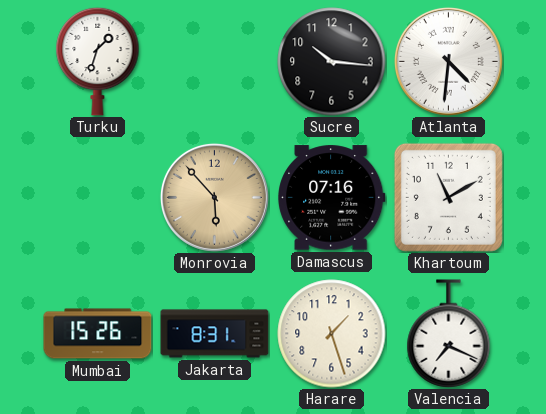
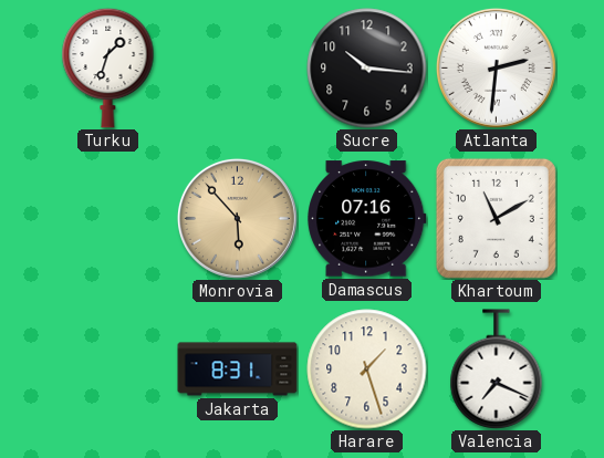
Atlanta: 4:31 -> 2:31 (496, 67)
Mumbai: 15:26 -> none (98, 334)
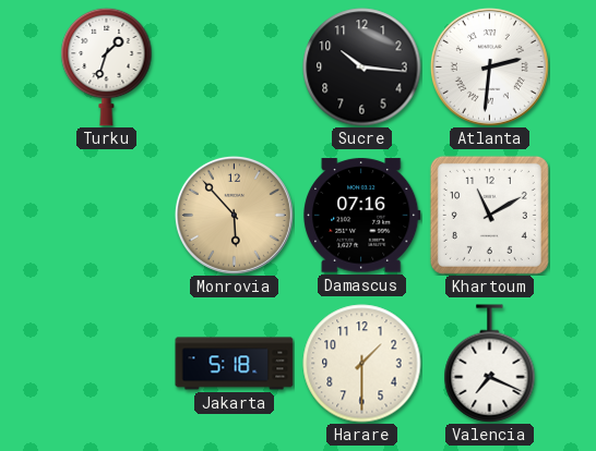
Jakarta: 8:31 -> 5:18 (235, 364)
Harare: 1:27 -> 1:30 (362, 364)
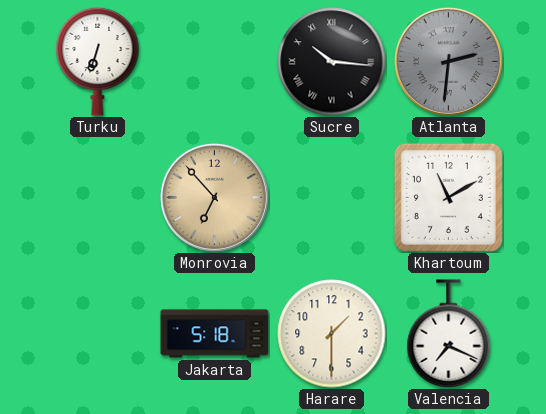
Turku: 1:33 -> 6:33 (98, 61)
Sucre numerals: Arabic -> Roman (332, 62)
Atlanta dial: white -> grey (448, 61)
Monrovia: 5:53 -> 6:53 (214, 197)
Damascus: 07:16 -> none (362, 216)
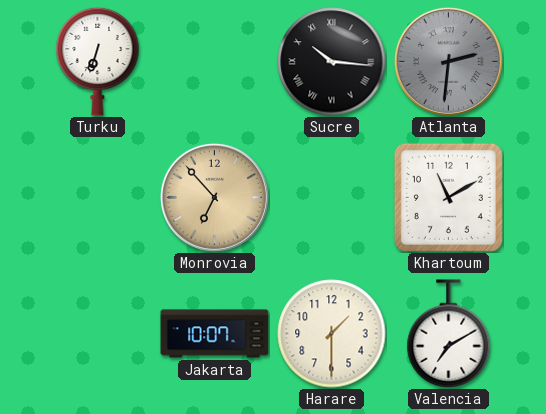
Jakarta: 5:18 -> 10:07 (215, 334)
Valencia: 7:19 -> 7:10 (449, 334)
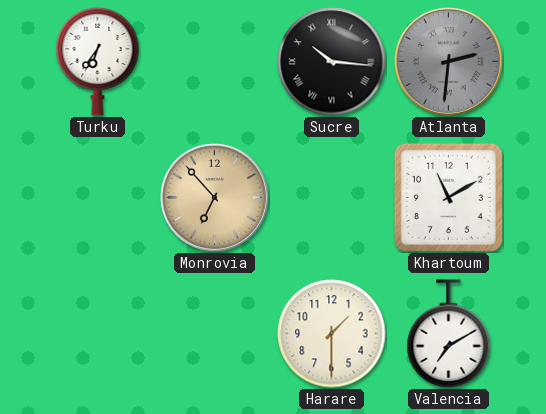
Turku: 6:33 -> 6:36 (98, 61)
Jakarta: 10:07 -> none (215, 334)
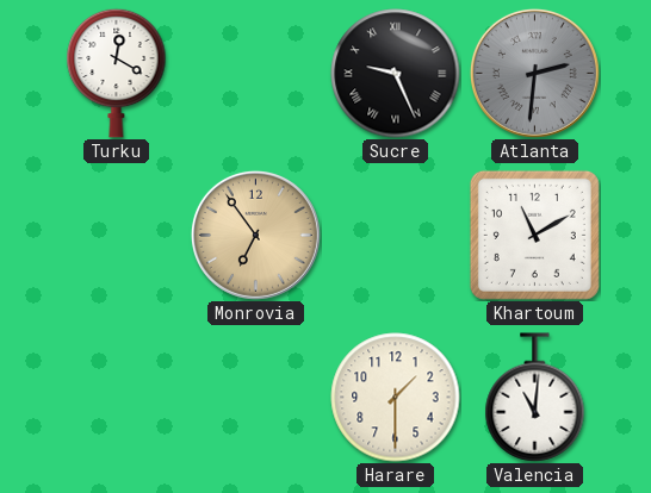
Turku: 6:36 -> 12:20 (117, 73)
Sucre: 10:16 -> 9:26 (396, 74)
Monrovia: 6:53 -> 6:54 (255, 235)
Valencia: 7:10 -> 11:01 (535, 398)
